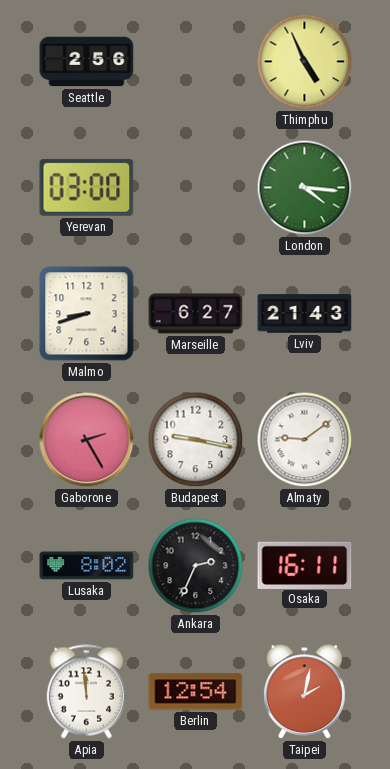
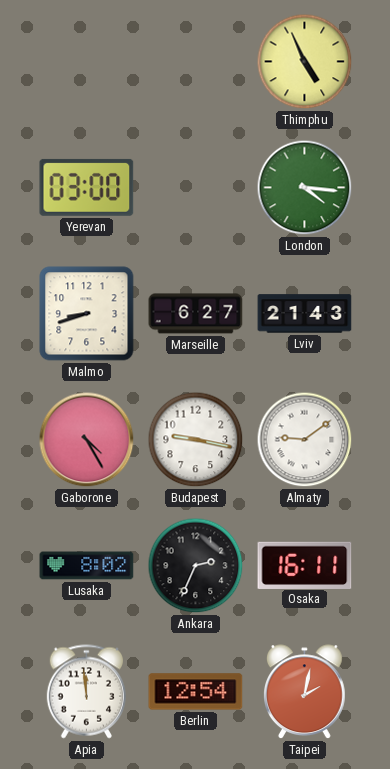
Seattle: 2:56 -> none (87, 62)
Gaborone: 2:25 -> 4:25 (87, 440)
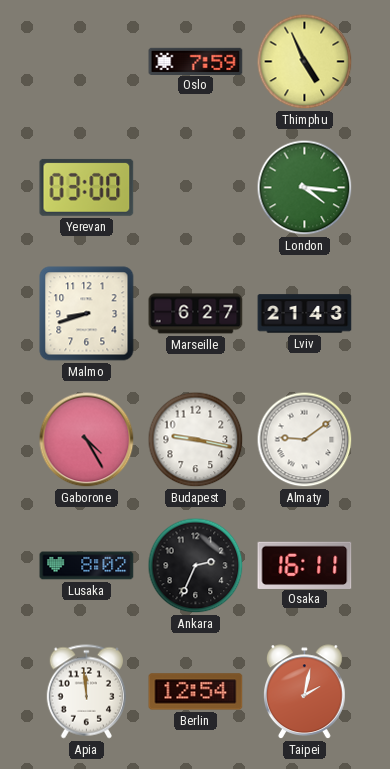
Oslo: none -> 7:59 (196, 61)
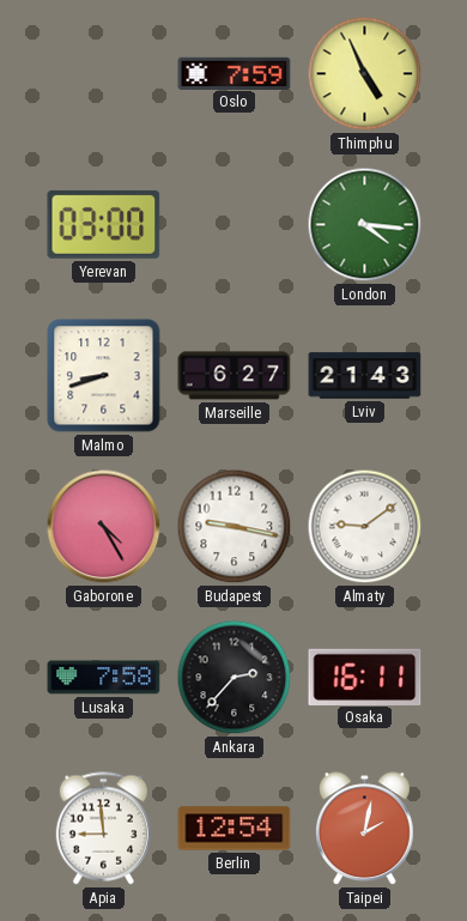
Lusaka: 8:02 -> 7:58 (104, 678)
Ankara: 2:34 -> 2:37 (235, 678)
Apia: 11:59 -> 8:59 (103, 829)
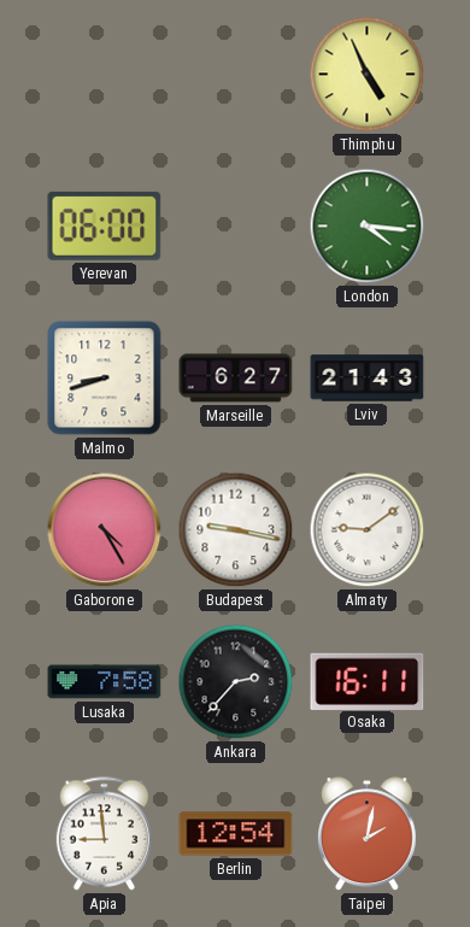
Oslo: 7:59 -> none (235, 73)
Yerevan: 03:00 -> 06:00 (105, 225)
